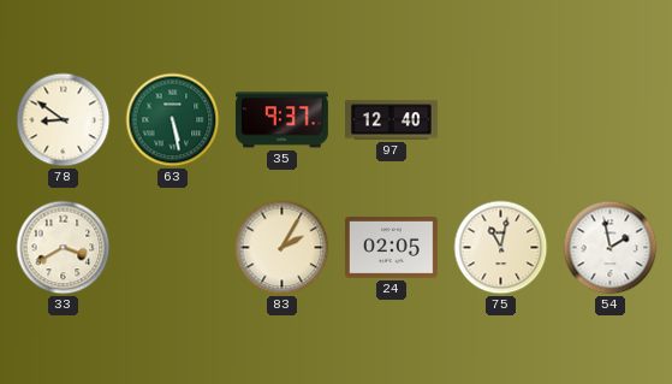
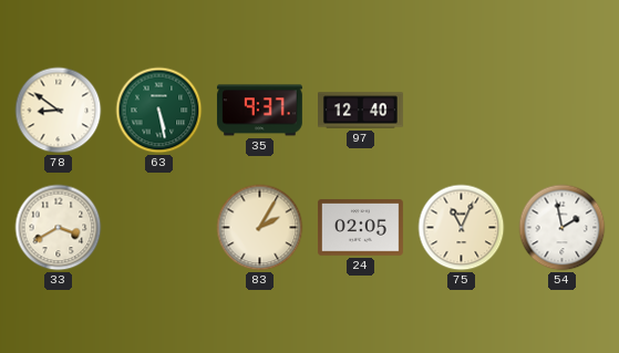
75: 11:02 -> 11:04 (462, 228)
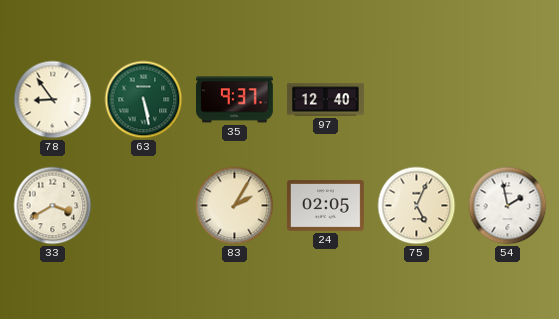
78: 8:51 -> 8:54 (53, 100)
75: 11:04 -> 5:04 (417, 206)
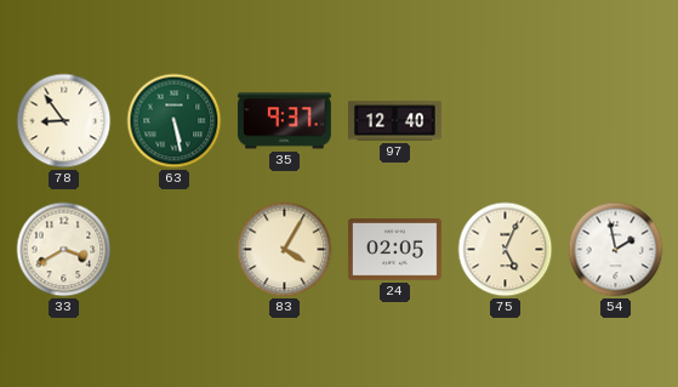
83: 2:05 -> 4:05 (285, 250)
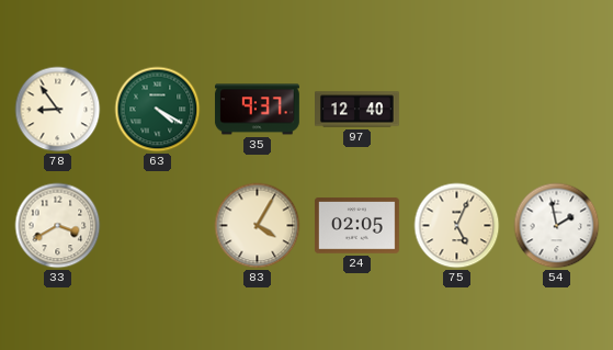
63: 5:28 -> 4:20 (158, 110)
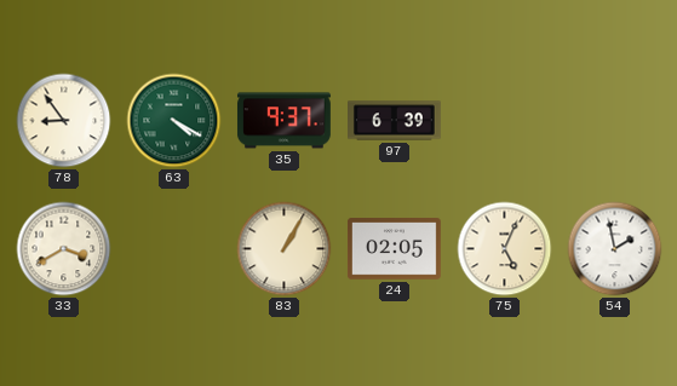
97: 12:40 -> 6:39 (395, 121)
83: 4:05 -> 1:05 (285, 249)
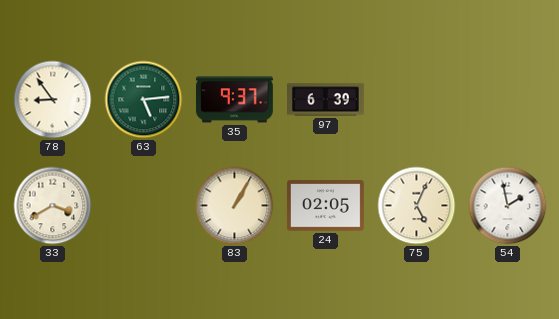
63: 4:20 -> 5:14 (144, 100)
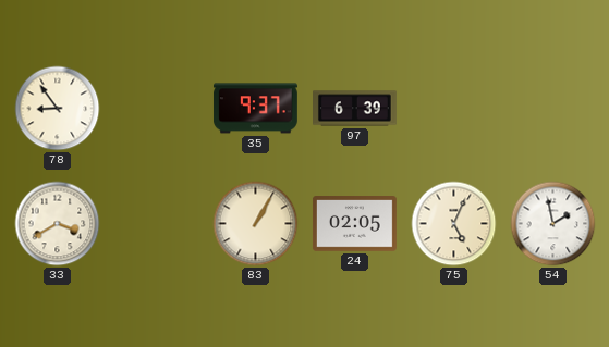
63: 5:14 -> none (144, 100)
